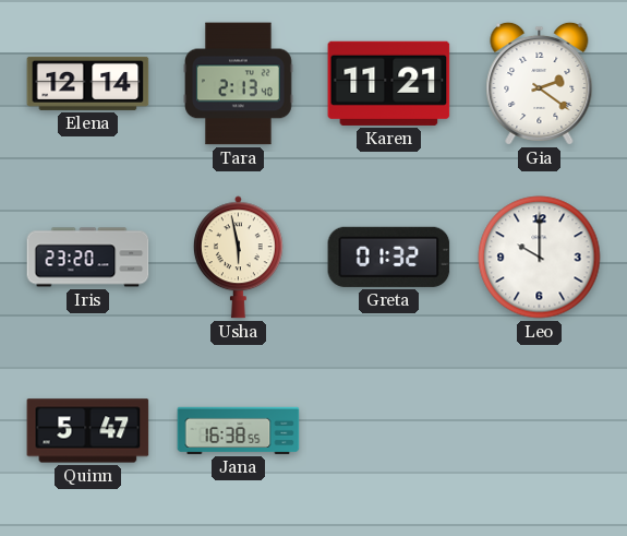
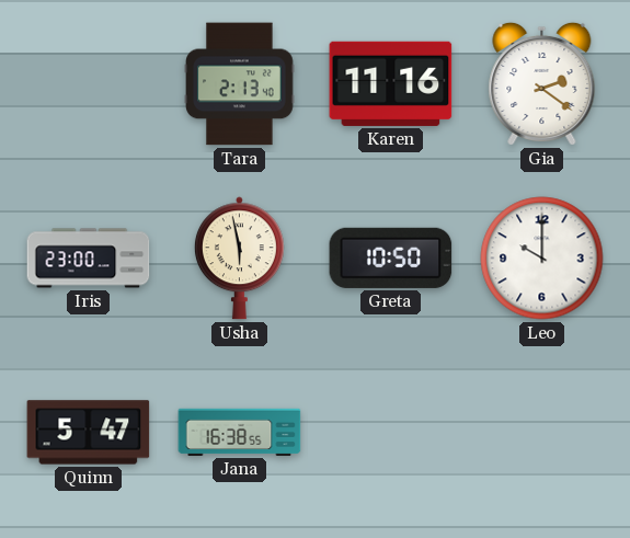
Elena: 12:14 -> none (88, 83)
Karen: 11:21 -> 11:16 (391, 83)
Iris: 23:20 -> 23:00 (89, 259)
Greta: 01:32 -> 10:50 (391, 257)
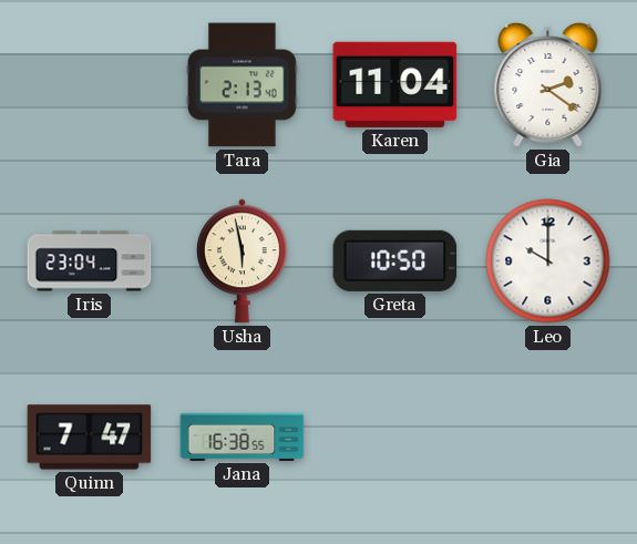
Karen: 11:16 -> 11:04 (395, 84)
Iris: 23:00 -> 23:04 (90, 261)
Quinn: 5:47 -> 7:47 (90, 438)
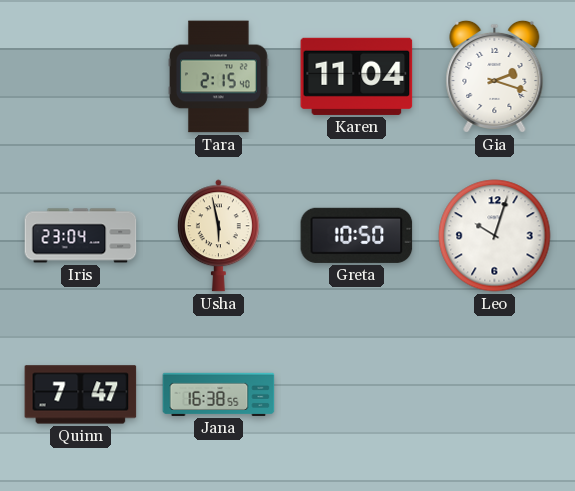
Tara: 2:13 -> 2:15 (219, 77)
Gia: 2:21 -> 2:18 (495, 76)
Leo: 10:00 -> 10:03 (495, 236)
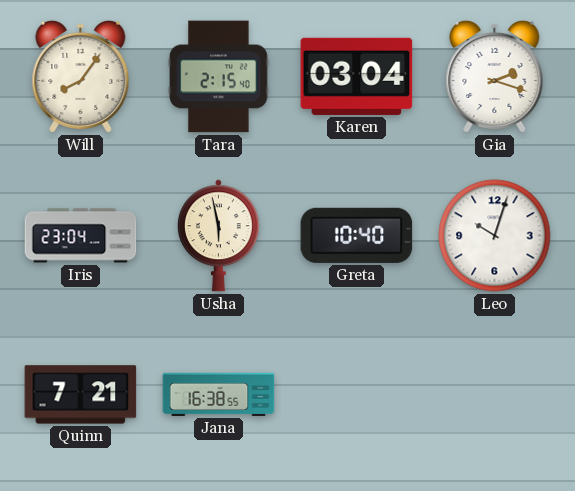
Will: none -> 8:06 (81, 76)
Karen: 11:04 -> 03:04 (357, 76)
Greta: 10:50 -> 10:40 (357, 235)
Quinn: 7:47 -> 7:21 (81, 395)
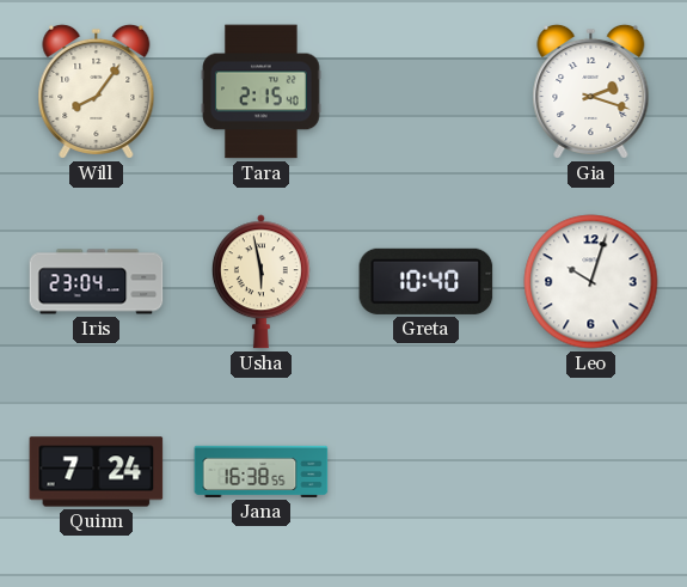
Karen: 03:04 -> none (357, 76)
Quinn: 7:21 -> 7:24 (97, 472)
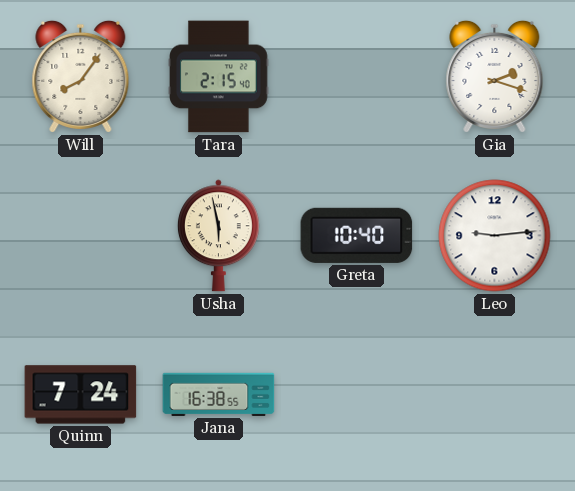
Iris: 23:04 -> none (97, 282)
Leo: 10:03 -> 9:14 (495, 236)
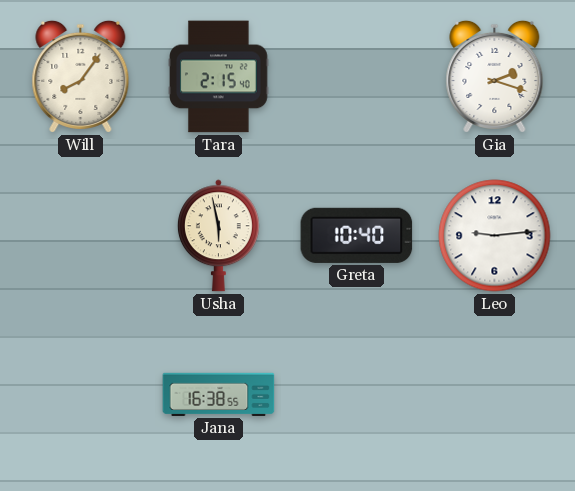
Quinn: 7:24 -> none (81, 395)
